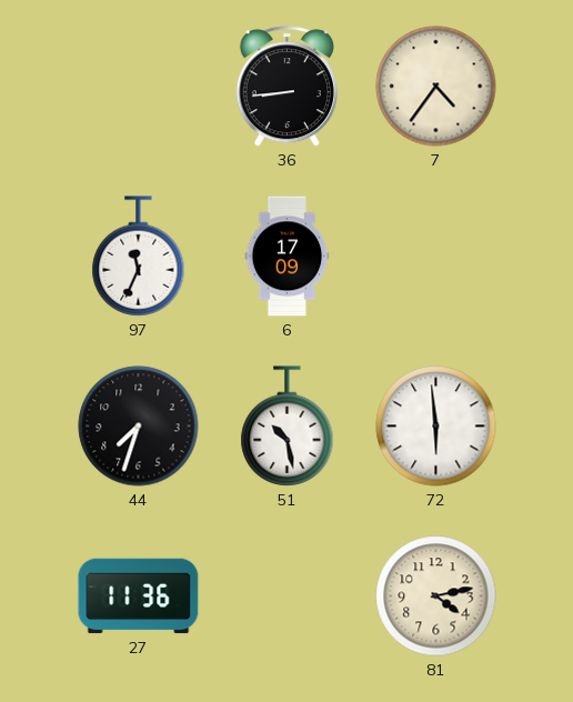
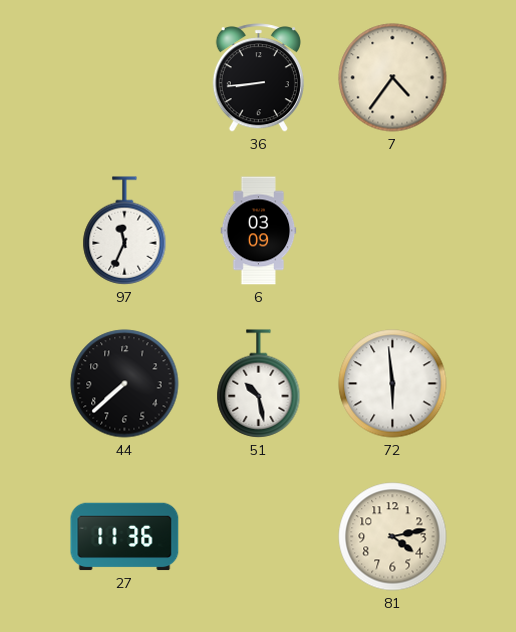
6: 17:09 -> 03:09 (259, 231)
44: 7:33 -> 7:38 (125, 384)
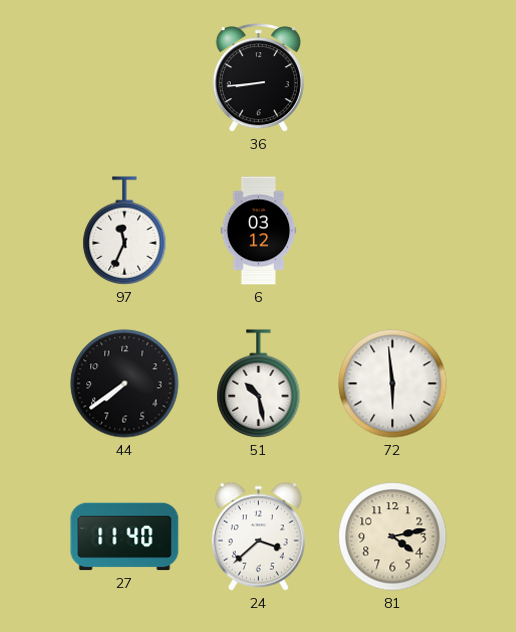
7: 4:36 -> none (393, 78)
6: 03:09 -> 03:12 (259, 231)
44: 7:38 -> 7:39 (125, 384)
27: 11:36 -> 11:40 (125, 537)
24: none -> 3:38 (258, 536)
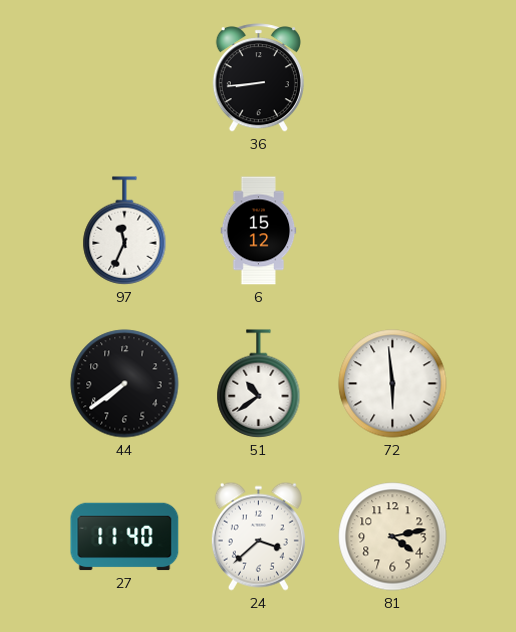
6: 03:12 -> 15:12 (259, 231)
51: 10:28 -> 10:39 (259, 384)
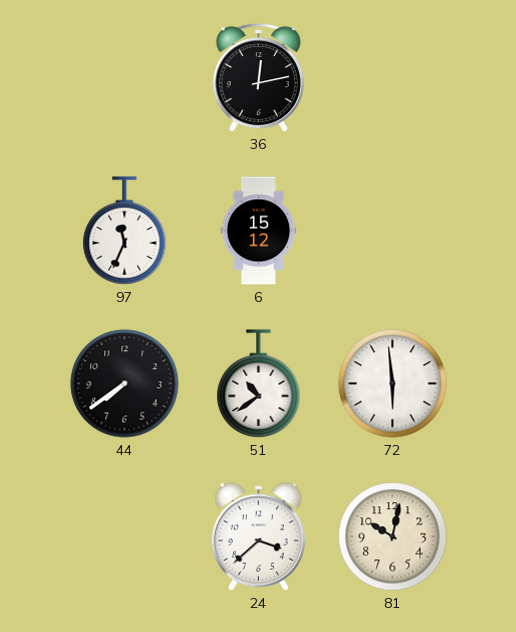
36: 8:44 -> 12:13 (258, 78)
27: 11:40 -> none (125, 537)
81: 4:13 -> 10:02 (393, 537)
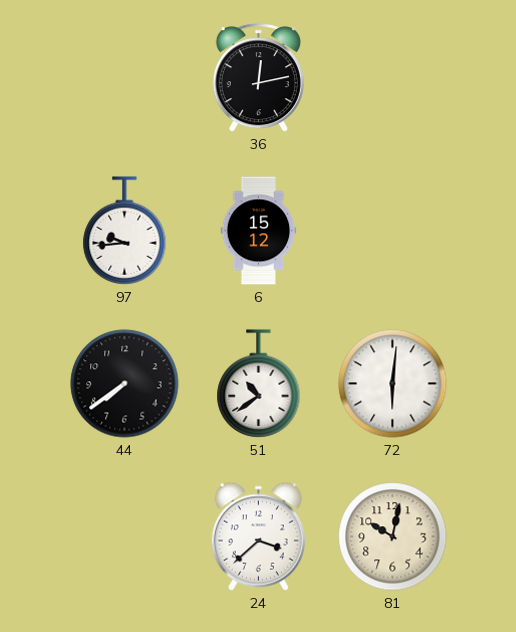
97: 11:34 -> 9:44 (125, 231)
72: 5:59 -> 6:01 (393, 384)
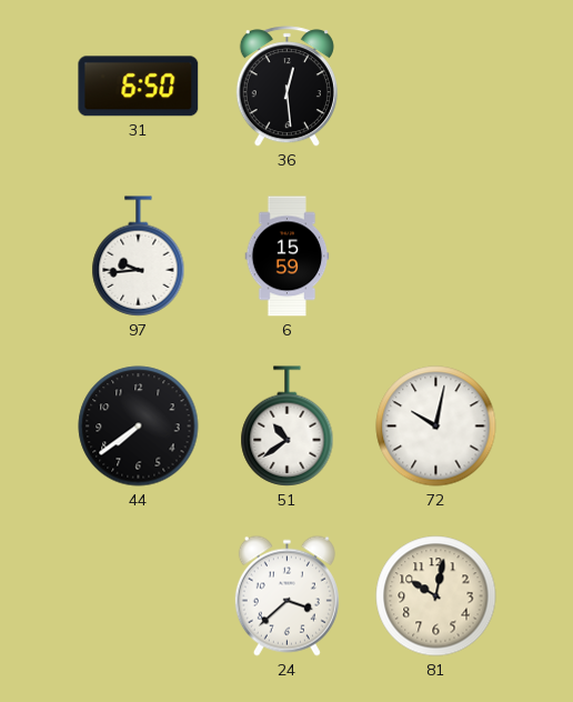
31: none -> 6:50 (139, 87)
36: 12:13 -> 12:29 (286, 87)
6: 15:12 -> 15:59 (288, 257)
72: 6:01 -> 10:02 (436, 427)
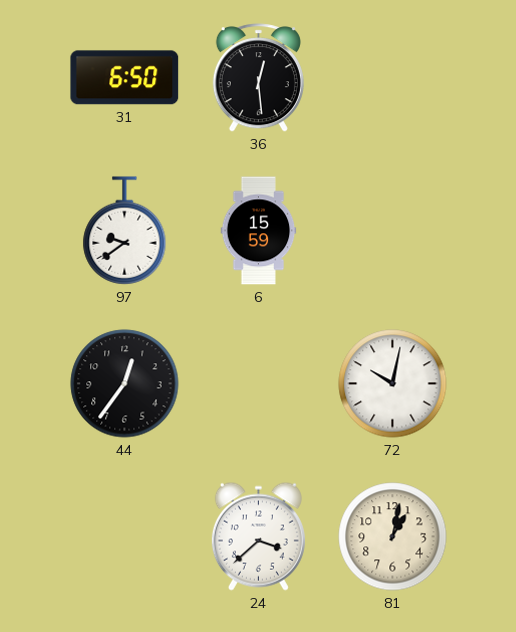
97: 9:44 -> 9:39 (125, 231)
44: 7:39 -> 12:36 (125, 384)
51: 10:39 -> none (288, 427)
81: 10:02 -> 1:02 (393, 537)
